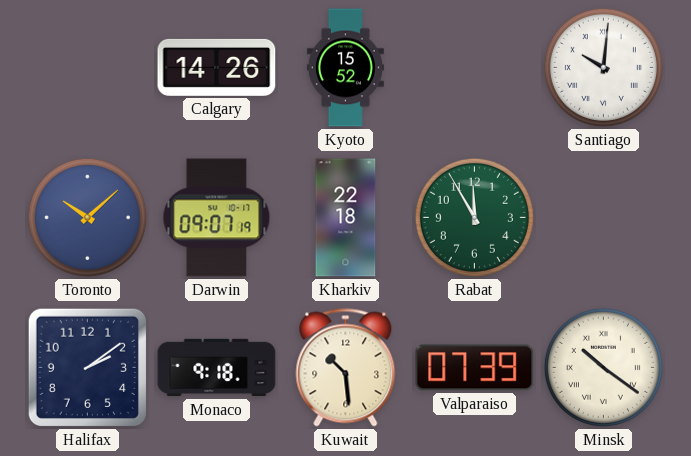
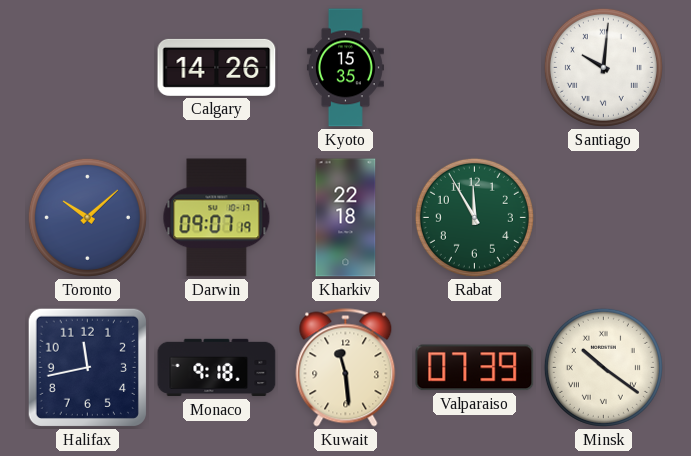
Kyoto: 15:52 -> 15:35 (345, 68)
Halifax: 2:09 -> 11:43 (87, 367)
Kuwait: 10:29 -> 11:29 (346, 368)
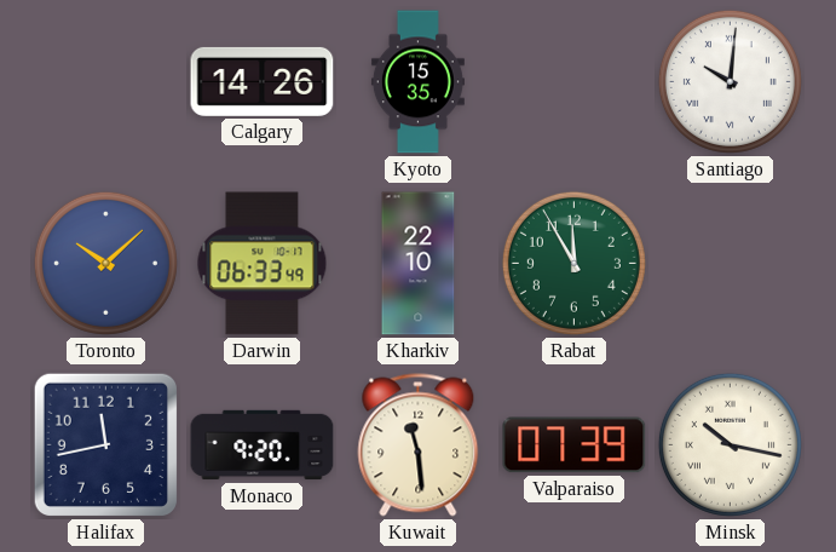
Darwin: 09:07 -> 06:33 (263, 264)
Kharkiv: 22:18 -> 22:10 (419, 264)
Monaco: 9:18 -> 9:20 (263, 445)
Minsk: 10:21 -> 10:17 (730, 444)
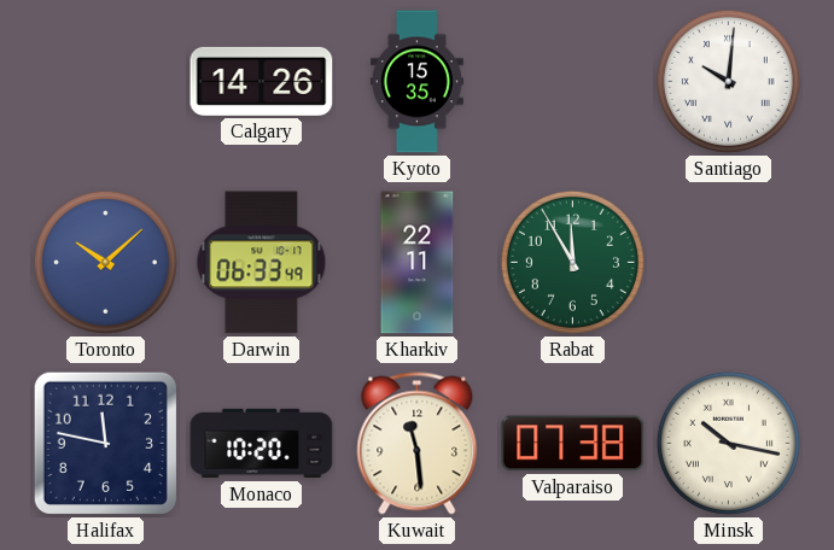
Kharkiv: 22:10 -> 22:11 (418, 263)
Halifax: 11:43 -> 11:47 (105, 443)
Monaco: 9:20 -> 10:20 (262, 444)
Valparaiso: 07:39 -> 07:38 (573, 444)
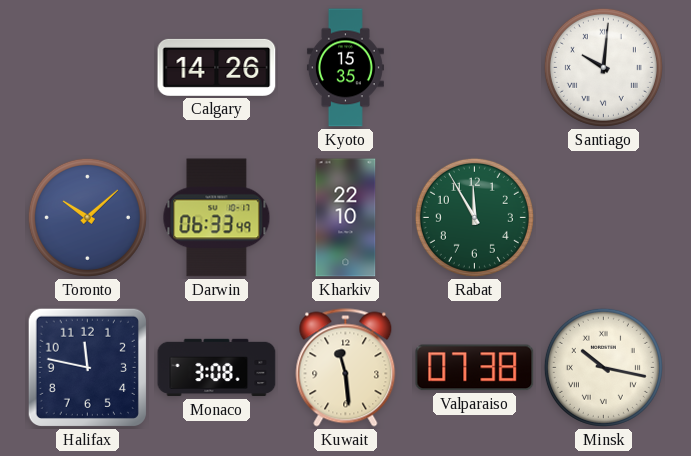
Kharkiv: 22:11 -> 22:10 (346, 218)
Monaco: 10:20 -> 3:08 (217, 368)
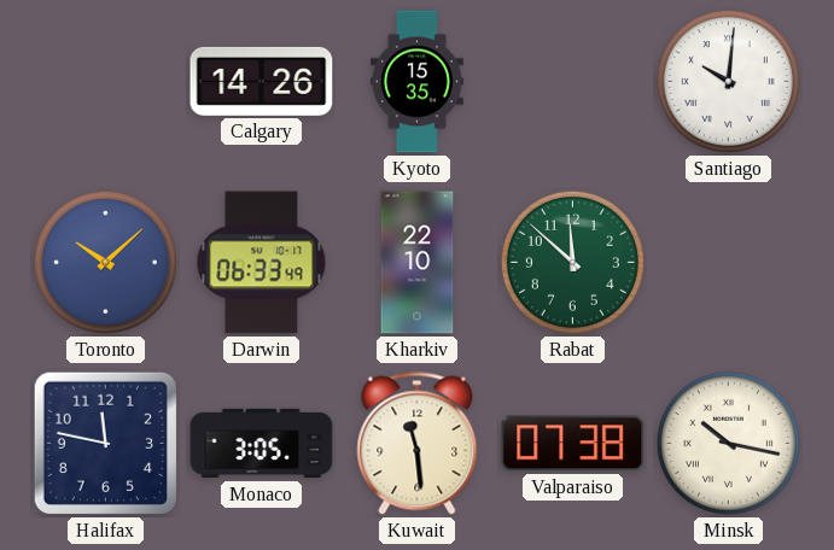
Rabat: 11:55 -> 11:52 (572, 262)
Monaco: 3:08 -> 3:05 (262, 444)
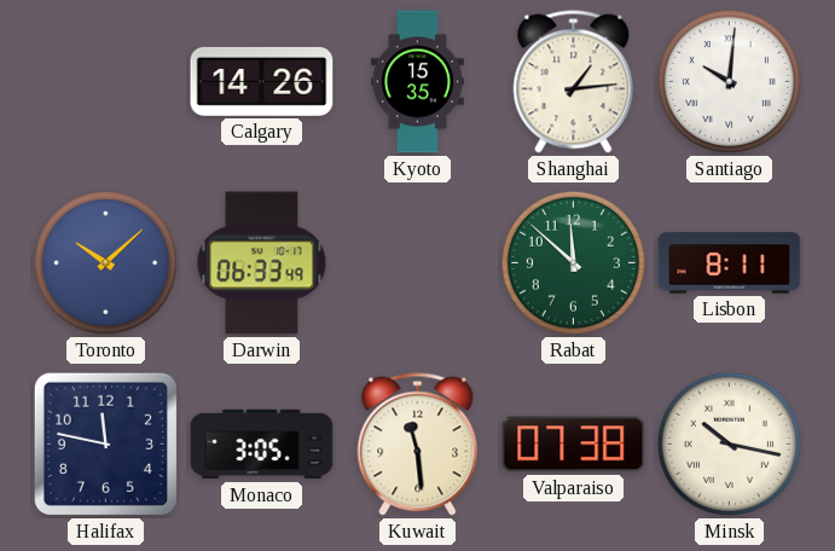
Shanghai: none -> 1:14 (574, 82)
Kharkiv: 22:10 -> none (418, 263)
Lisbon: none -> 8:11 (730, 263)
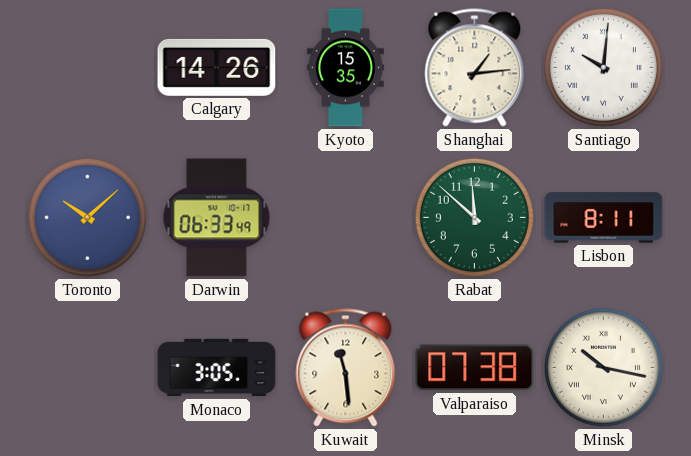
Halifax: 11:47 -> none (105, 443)
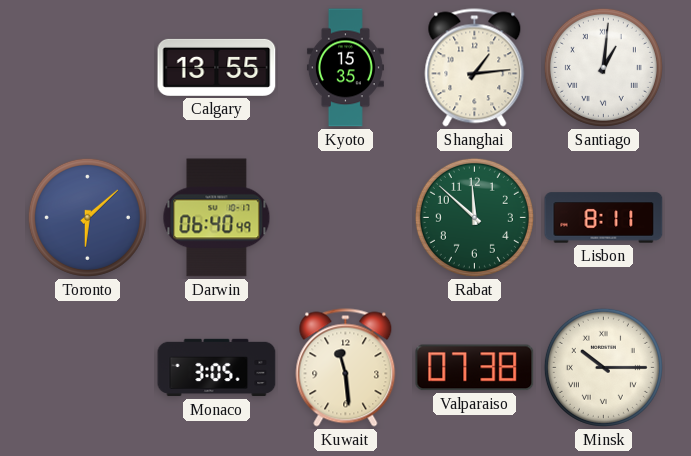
Calgary: 14:26 -> 13:55 (217, 67)
Santiago: 10:01 -> 1:01 (603, 67)
Toronto: 10:08 -> 6:08 (87, 217)
Darwin: 06:33 -> 06:40 (217, 218)
Minsk: 10:17 -> 10:15 (603, 367)
